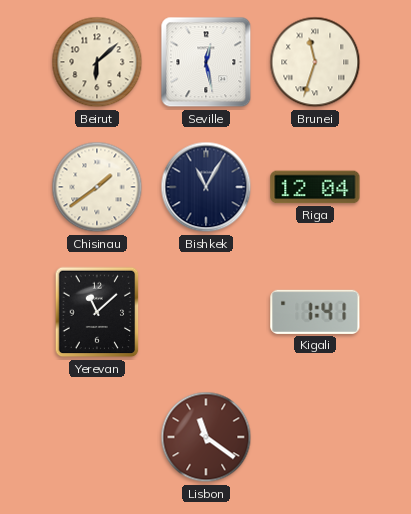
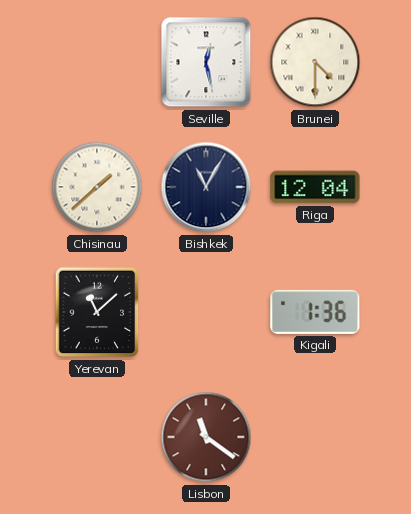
Beirut: 6:08 -> none (97, 62)
Brunei: 11:33 -> 4:30 (315, 62)
Chisinau: 1:39 -> 1:38 (97, 187)
Kigali: 1:41 -> 1:36 (315, 312)
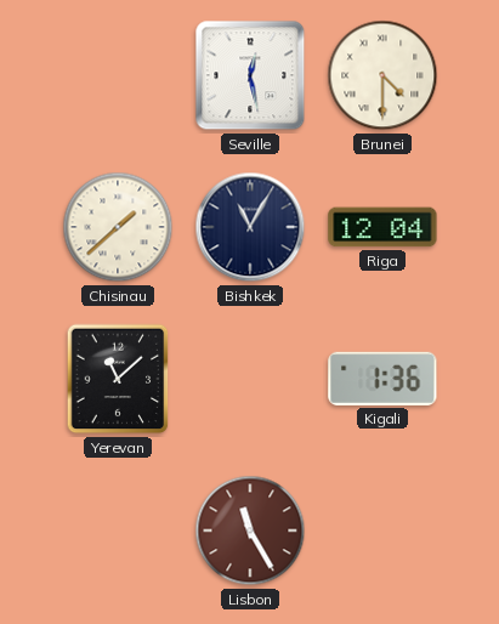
Lisbon: 11:21 -> 11:25 (250, 531)
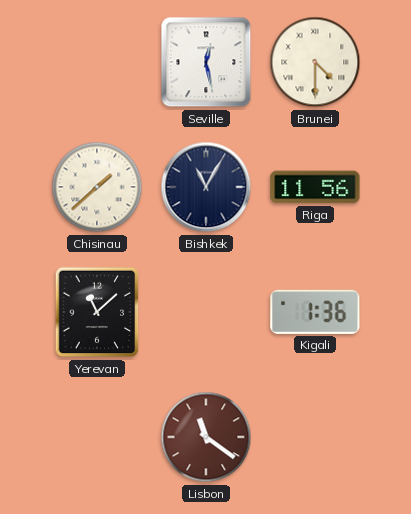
Riga: 12:04 -> 11:56 (315, 187)
Lisbon: 11:25 -> 11:21 (206, 437)
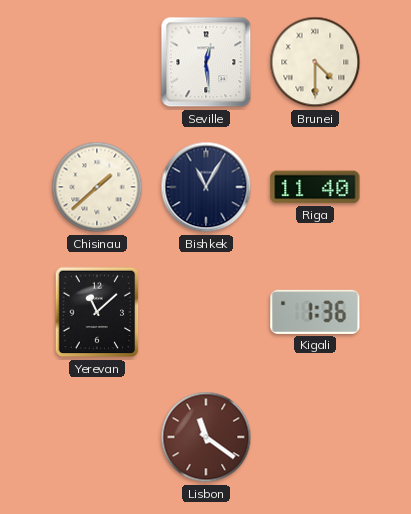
Seville: 12:28 -> 12:29 (206, 62)
Riga: 11:56 -> 11:40 (315, 187)
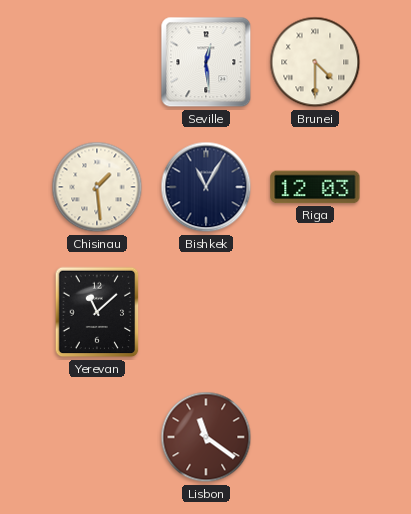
Chisinau: 1:38 -> 1:29 (97, 187)
Riga: 11:40 -> 12:03 (315, 187)
Kigali: 1:36 -> none (315, 312)
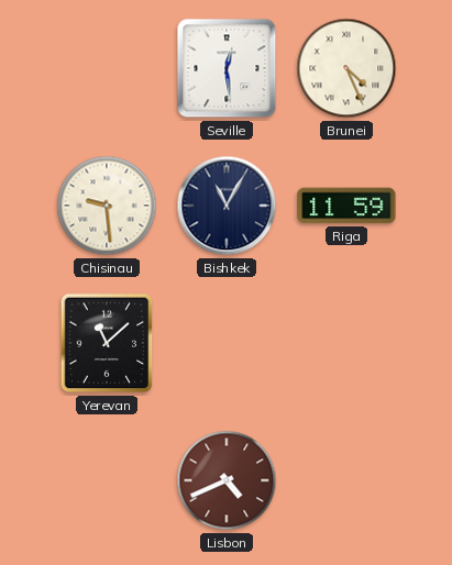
Brunei: 4:30 -> 4:26 (346, 68)
Chisinau: 1:29 -> 9:29 (107, 206)
Riga: 12:03 -> 11:59 (346, 206)
Lisbon: 11:21 -> 4:41 (227, 480)
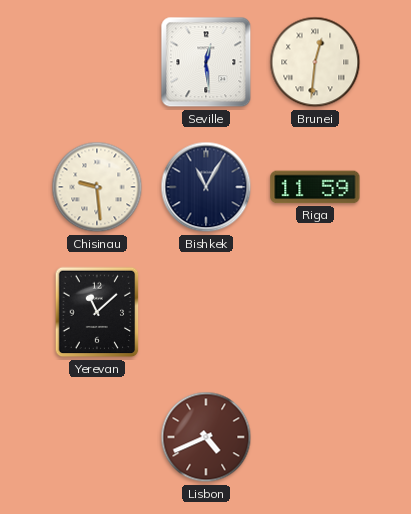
Brunei: 4:26 -> 12:31 (315, 62)
